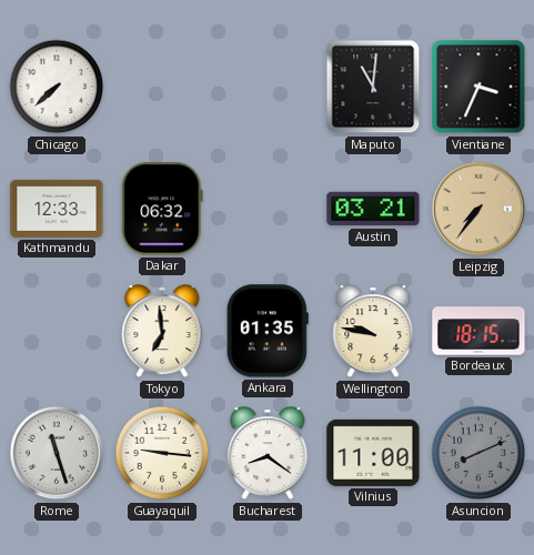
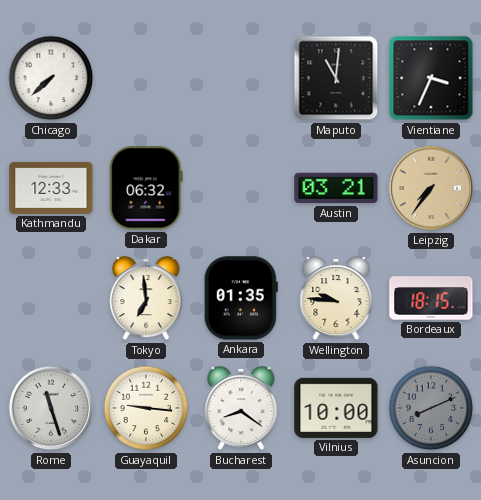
Wellington: 9:47 -> 9:46 (336, 299)
Vilnius: 11:00 -> 10:00 (336, 408)
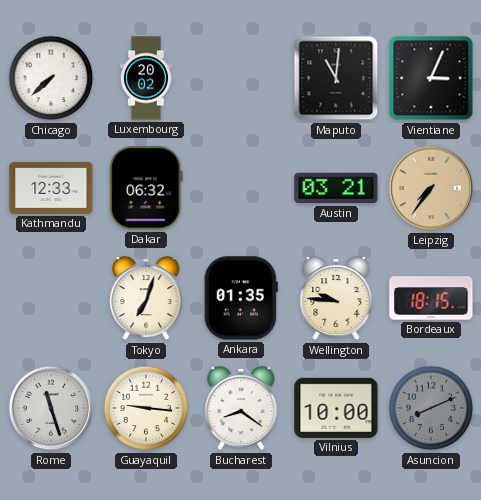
Luxembourg: none -> 20:02 (146, 78)
Vientiane: 3:34 -> 3:04 (431, 78)
Tokyo: 6:59 -> 7:03 (146, 299)
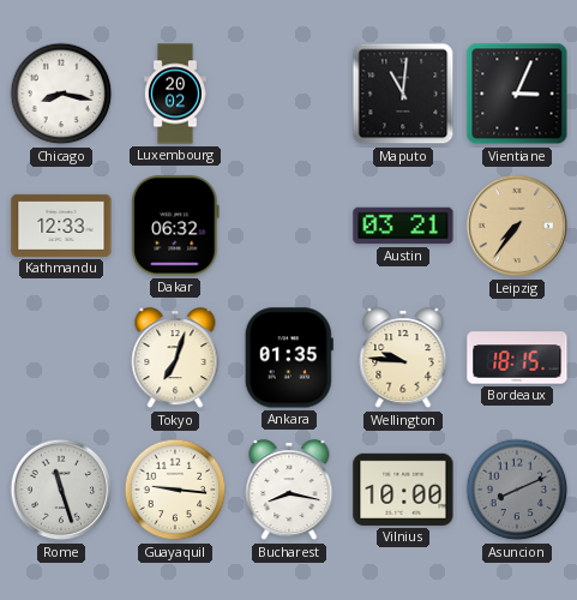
Chicago: 7:38 -> 8:17 (61, 94)
Bucharest: 8:21 -> 8:17 (289, 491)
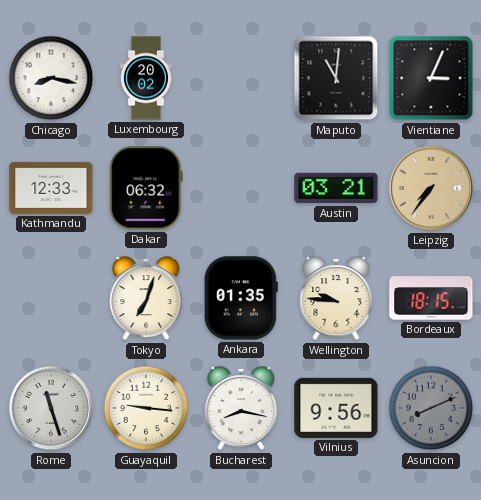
Vilnius: 10:00 -> 9:56 (336, 408)
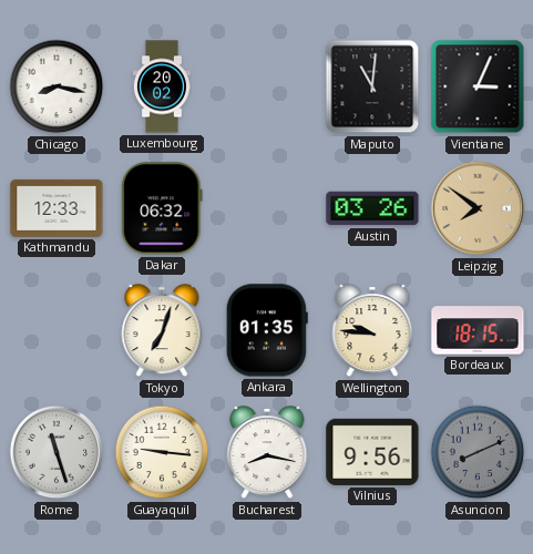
Austin: 03:21 -> 03:26 (372, 208)
Leipzig: 7:36 -> 7:51 (478, 208)
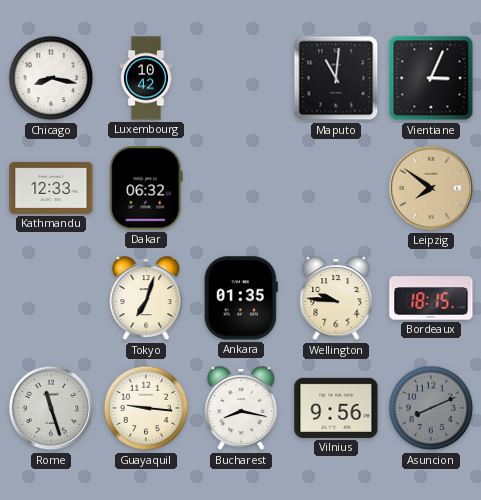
Luxembourg: 20:02 -> 10:42 (146, 78)
Austin: 03:26 -> none (372, 208)
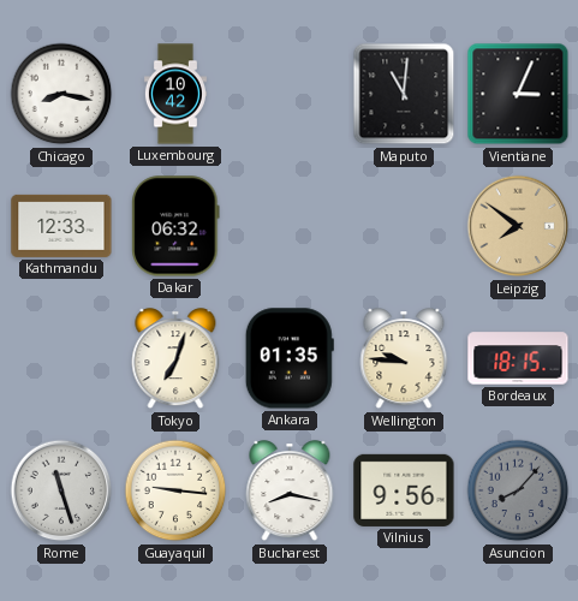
Asuncion: 8:11 -> 8:07 (518, 490)
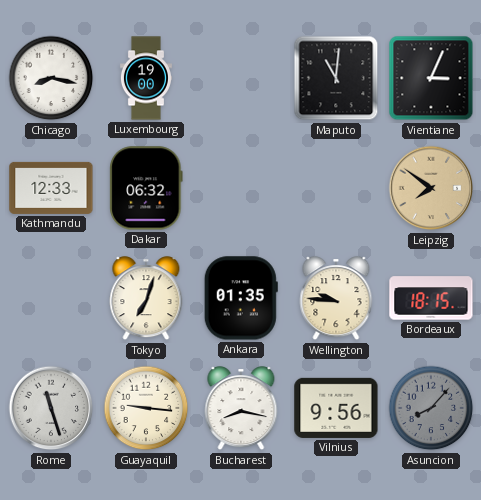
Luxembourg: 10:42 -> 19:00 (146, 78)
